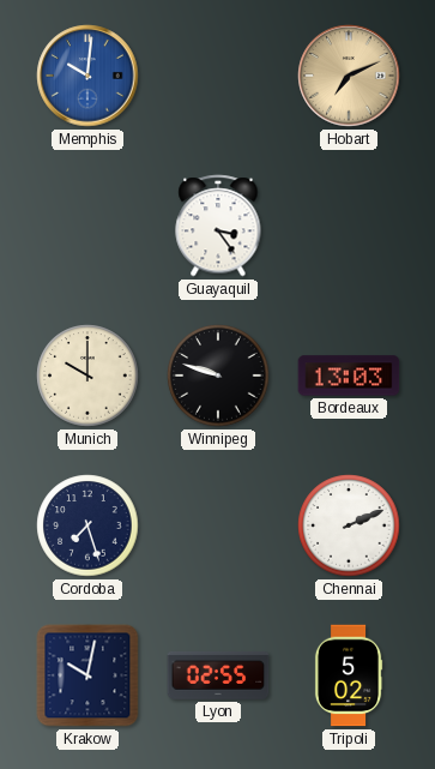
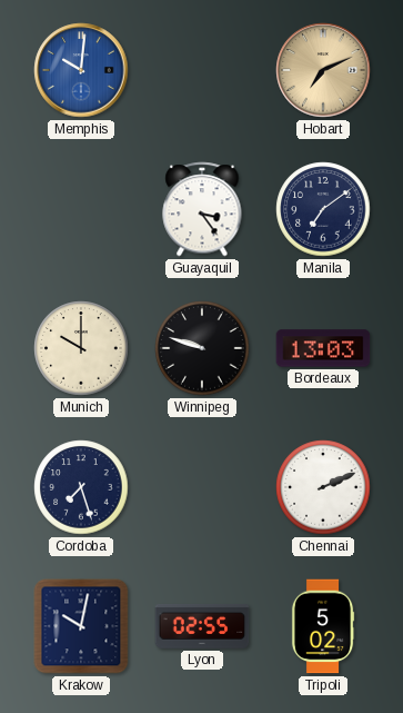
Manila: none -> 7:09 (323, 209)
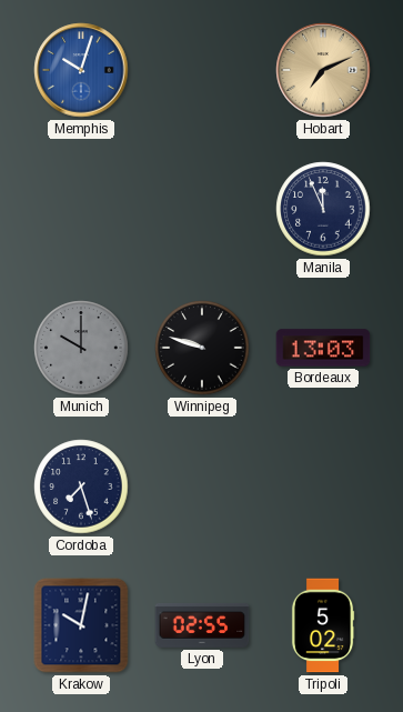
Memphis: 10:01 -> 10:03 (81, 70)
Guayaquil: 3:24 -> none (202, 209)
Manila: 7:09 -> 11:56 (323, 209)
Munich dial: cream -> grey (81, 348)
Chennai: 2:11 -> none (323, 487)
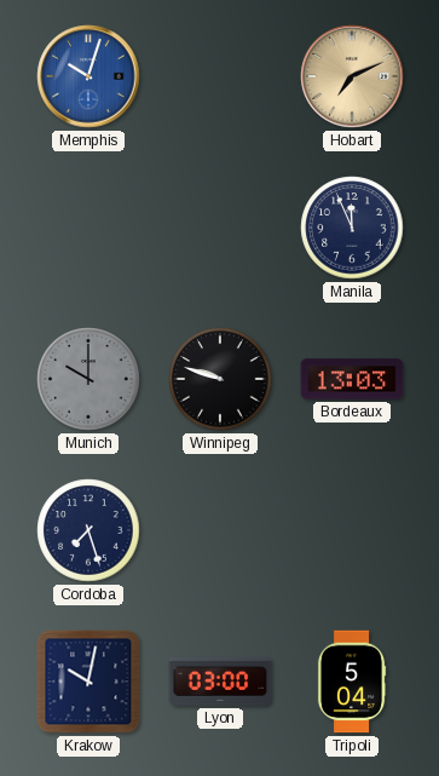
Lyon: 02:55 -> 03:00 (220, 682)
Tripoli: 5:02 -> 5:04 (352, 682)
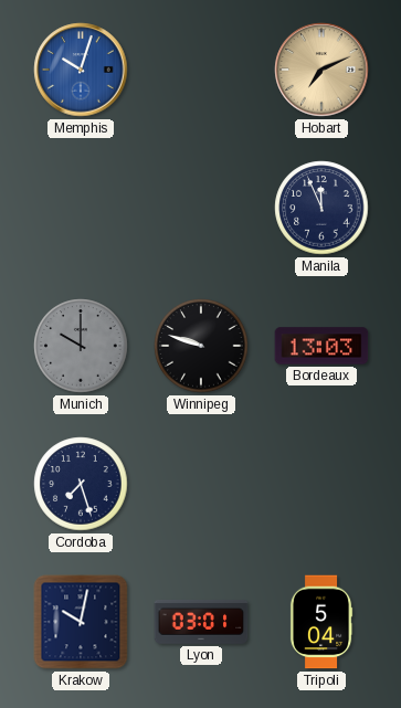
Lyon: 03:00 -> 03:01 (201, 622)
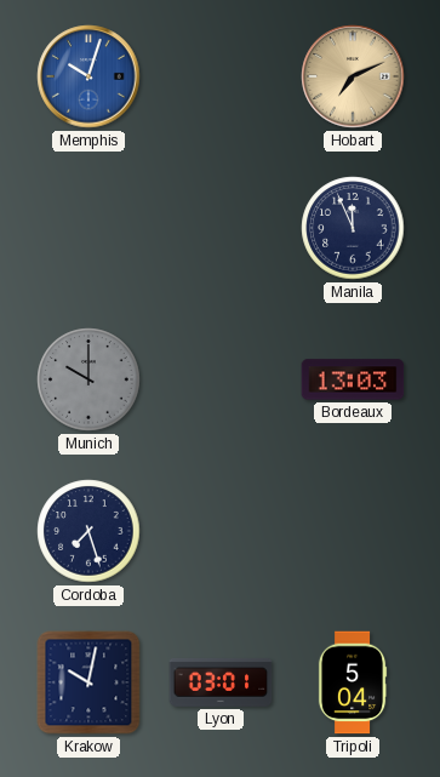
Winnipeg: 9:48 -> none (201, 346)
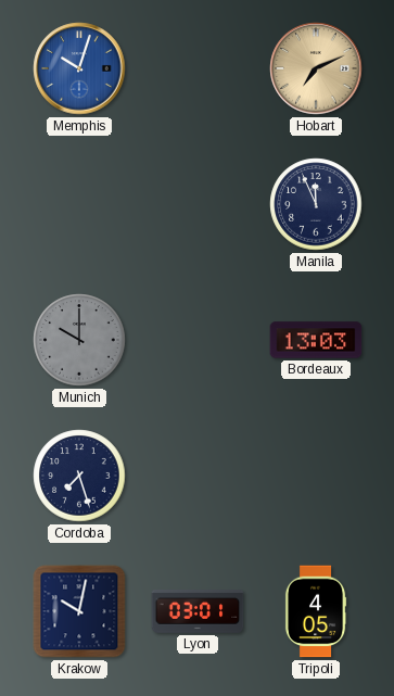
Tripoli: 5:04 -> 4:05 (316, 611)
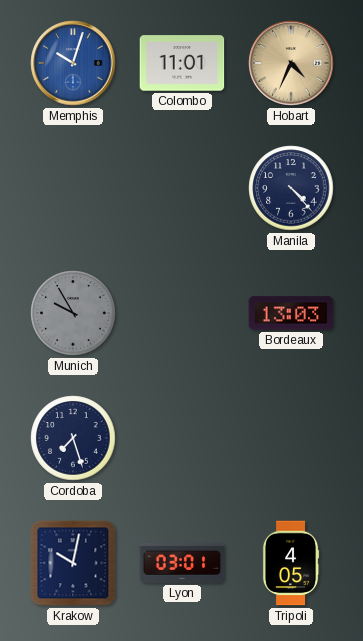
Colombo: none -> 11:01 (182, 63)
Hobart: 7:11 -> 4:34 (291, 63)
Manila: 11:56 -> 4:23 (291, 188)
Munich: 10:00 -> 9:55 (73, 313)
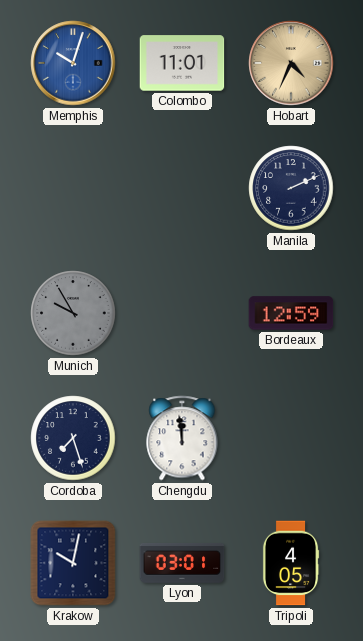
Manila: 4:23 -> 2:11 (291, 188)
Bordeaux: 13:03 -> 12:59 (291, 313)
Chengdu: none -> 11:59 (182, 438)
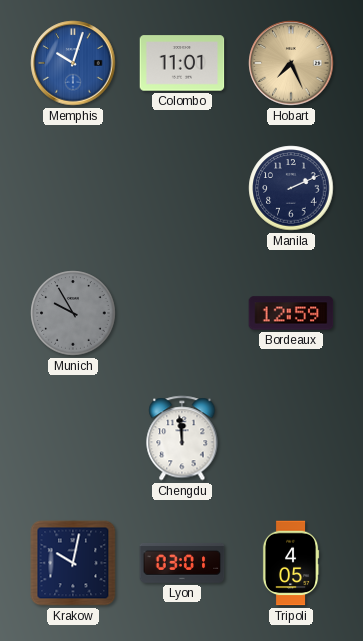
Hobart: 4:34 -> 7:26 (291, 63)
Cordoba: 7:27 -> none (73, 438)
